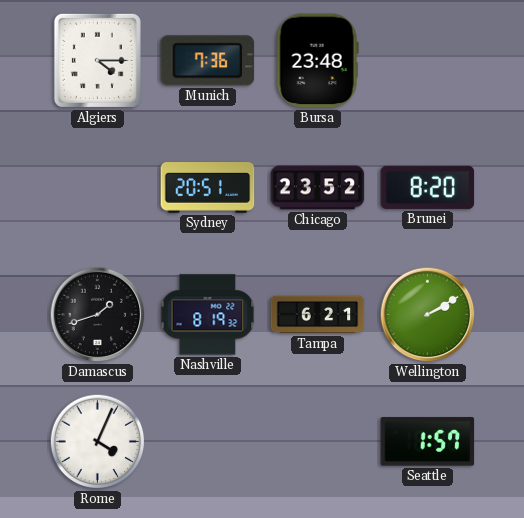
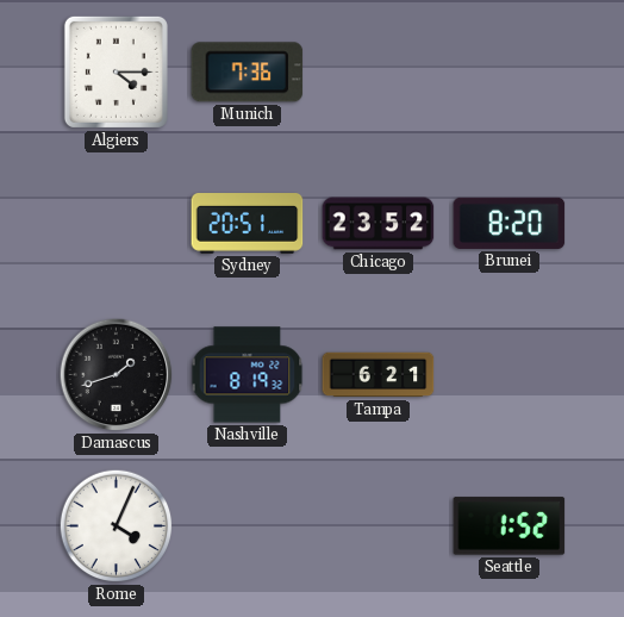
Bursa: 23:48 -> none (317, 61)
Wellington: 2:10 -> none (428, 315)
Seattle: 1:57 -> 1:52 (510, 526)
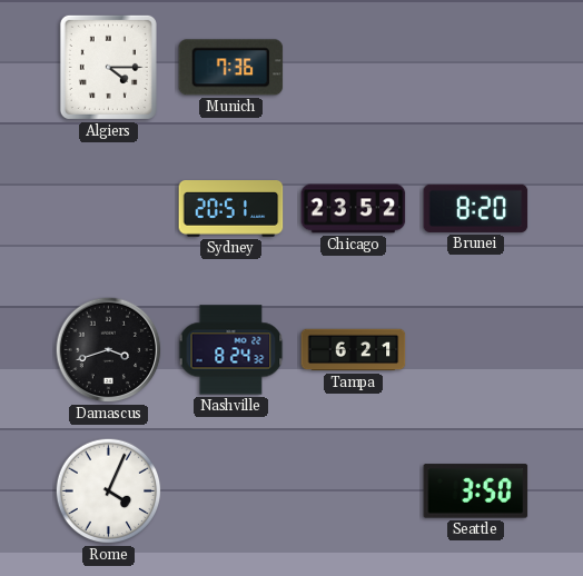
Damascus: 1:42 -> 3:42 (109, 350)
Nashville: 8:19 -> 8:24 (231, 350)
Seattle: 1:52 -> 3:50 (476, 491)
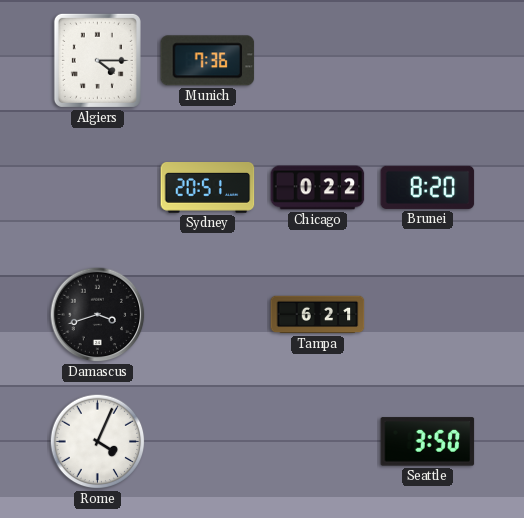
Chicago: 23:52 -> 0:22 (318, 188)
Nashville: 8:24 -> none (231, 350)
